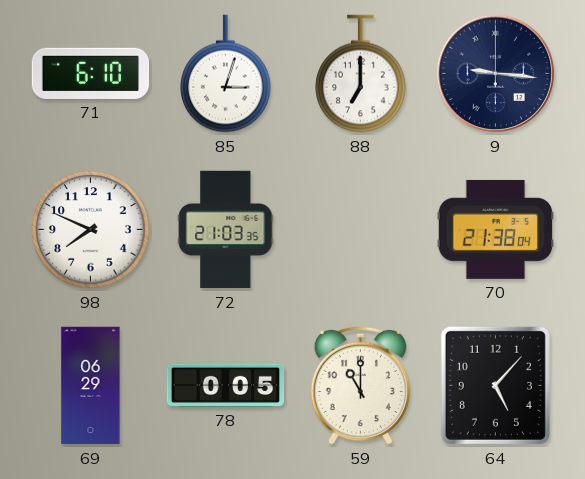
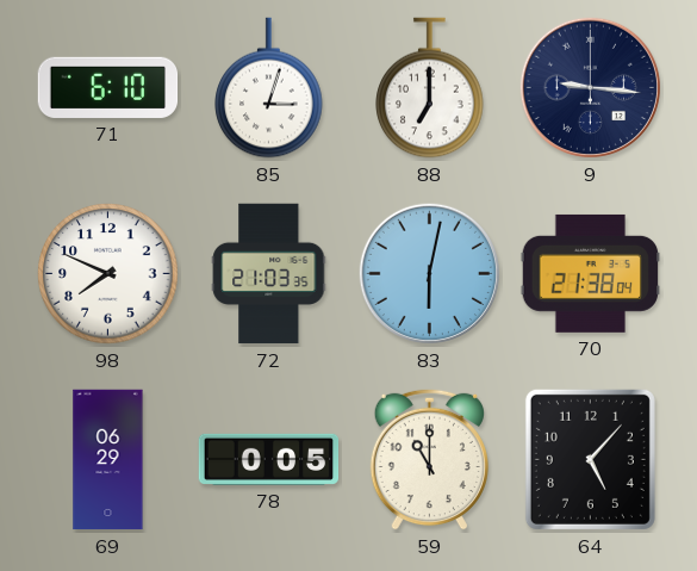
83: none -> 6:02 (429, 273)
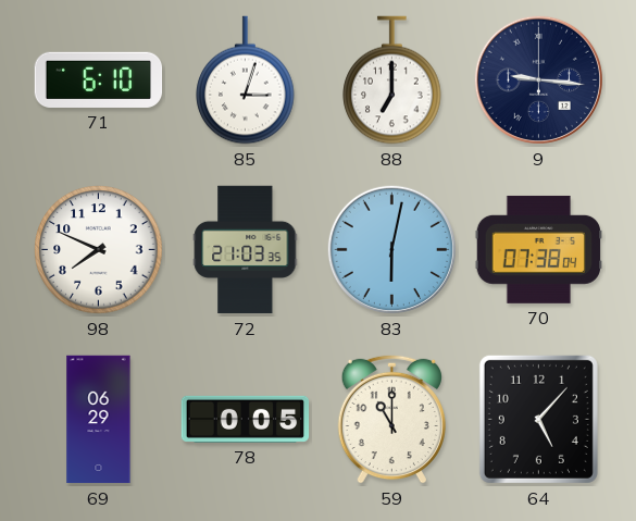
70: 21:38 -> 07:38 (538, 249)
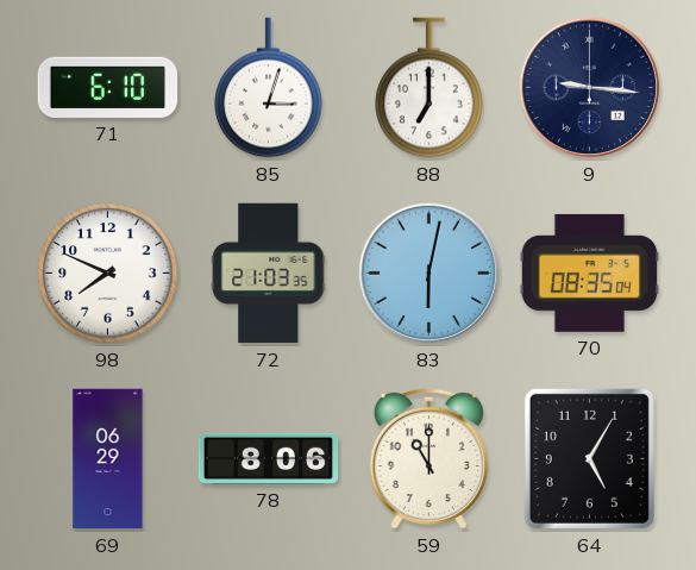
70: 07:38 -> 08:35 (589, 273)
78: 0:05 -> 8:06 (269, 458)
64: 5:07 -> 5:05 (589, 458)
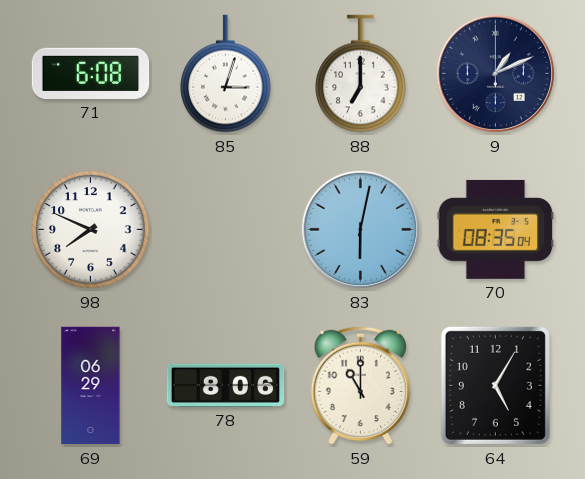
71: 6:10 -> 6:08 (91, 73)
9: 9:16 -> 1:11 (495, 73)
72: 21:03 -> none (269, 274)
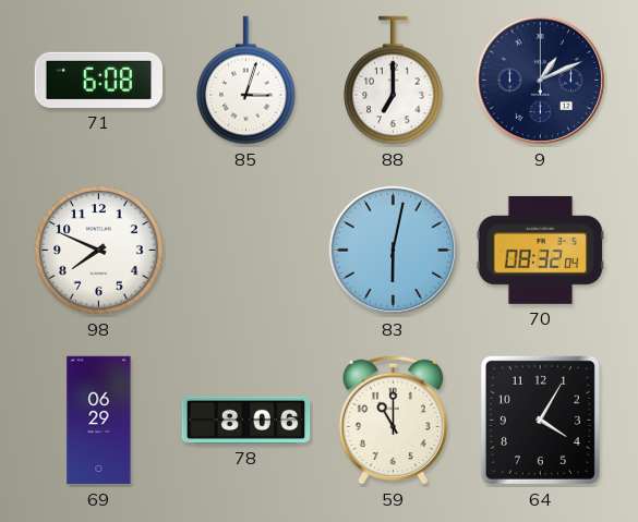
70: 08:35 -> 08:32 (540, 250)
64: 5:05 -> 4:05 (540, 420)
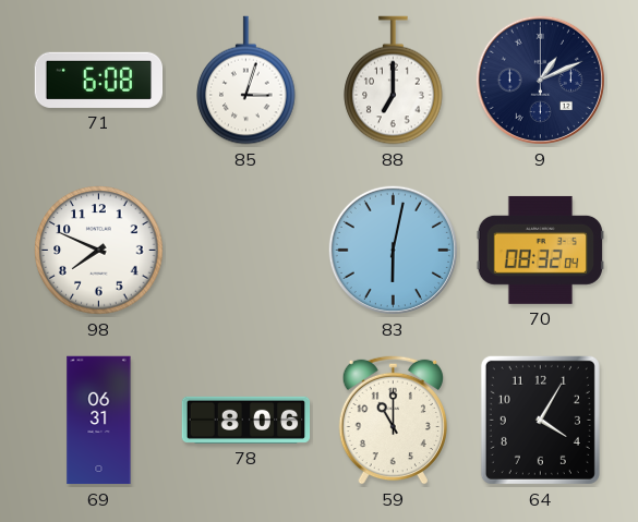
69: 06:29 -> 06:31 (99, 421)
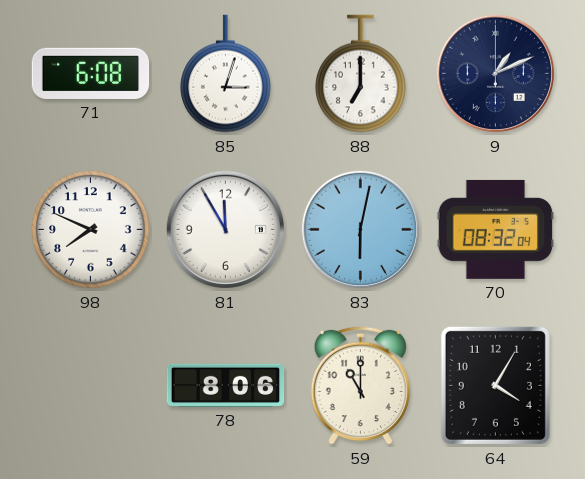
81: none -> 11:55 (225, 229)
69: 06:31 -> none (99, 421)
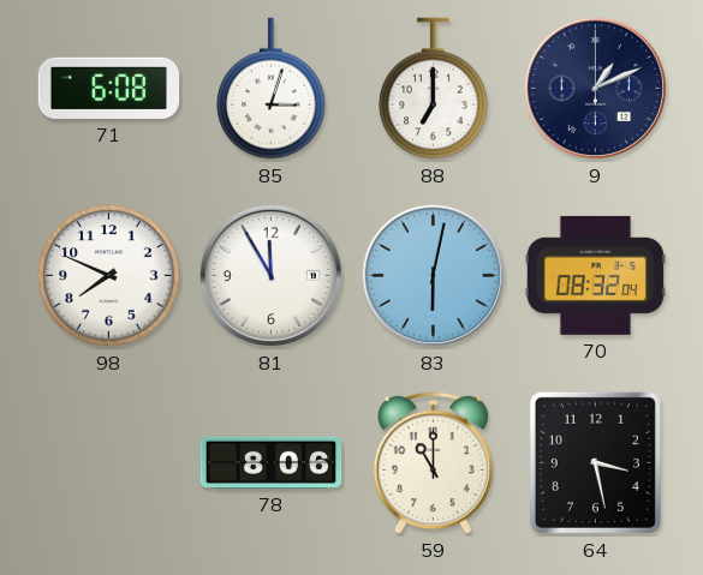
64: 4:05 -> 3:28 (595, 462)
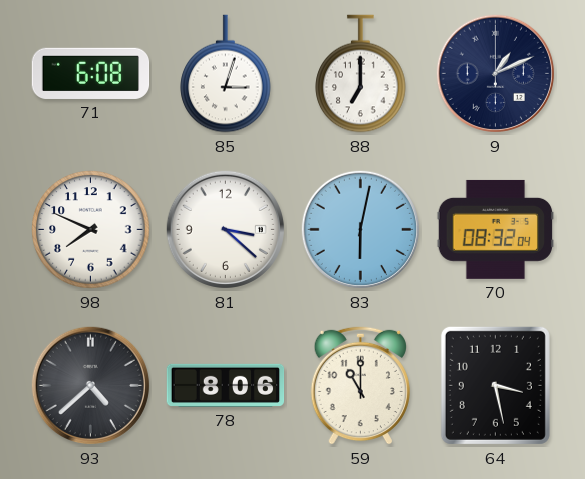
81: 11:55 -> 3:22 (225, 229)
93: none -> 4:38 (90, 385)
